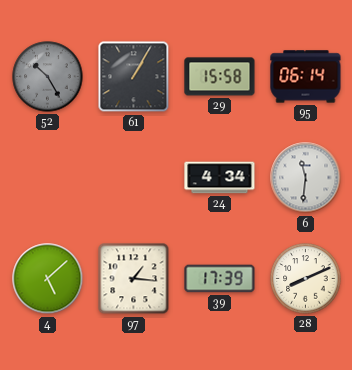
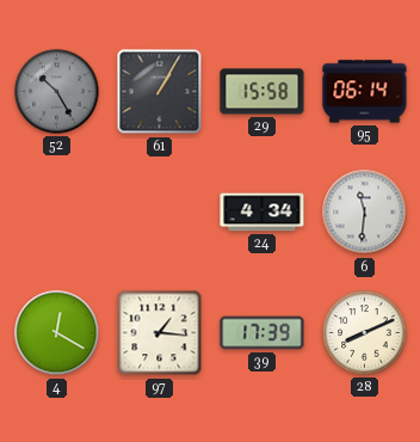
4: 5:08 -> 12:20 (57, 333)
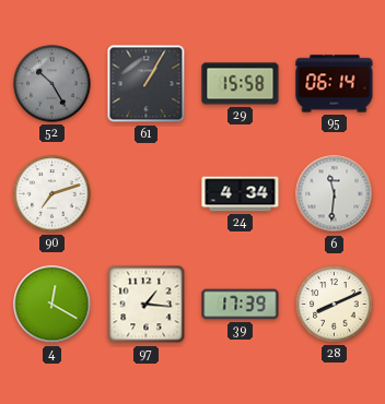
90: none -> 7:12 (52, 194)
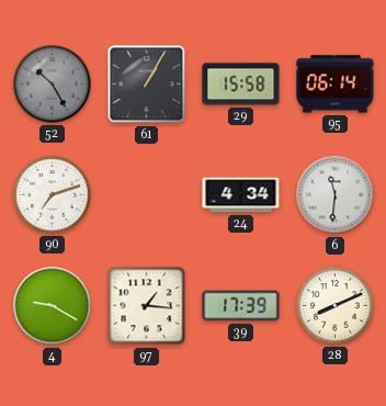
4: 12:20 -> 9:20 (53, 306)
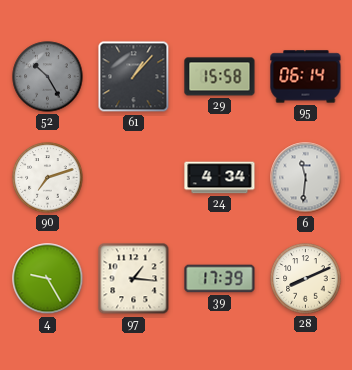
61: 1:05 -> 1:07 (134, 77)
4: 9:20 -> 9:25 (48, 279)
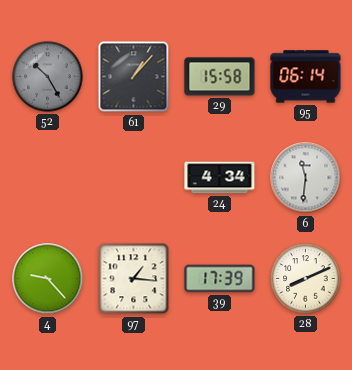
90: 7:12 -> none (48, 178)
4: 9:25 -> 9:23 (48, 279)
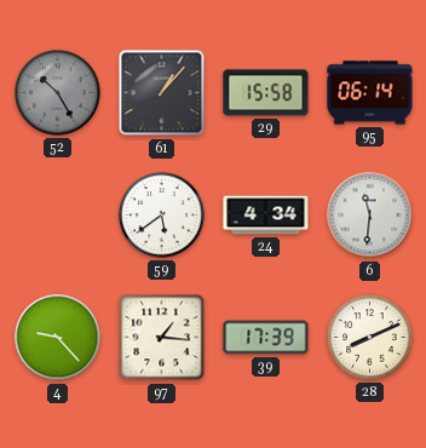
59: none -> 5:39 (162, 216)
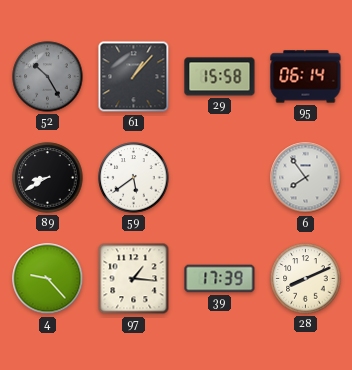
89: none -> 8:40 (48, 178)
24: 4:34 -> none (266, 216)
6: 11:31 -> 7:54 (306, 178)
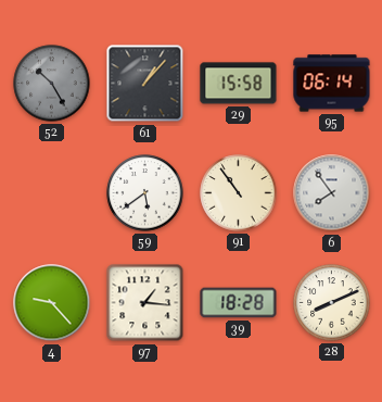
89: 8:40 -> none (48, 178)
91: none -> 10:54 (239, 193)
39: 17:39 -> 18:28 (239, 303)
